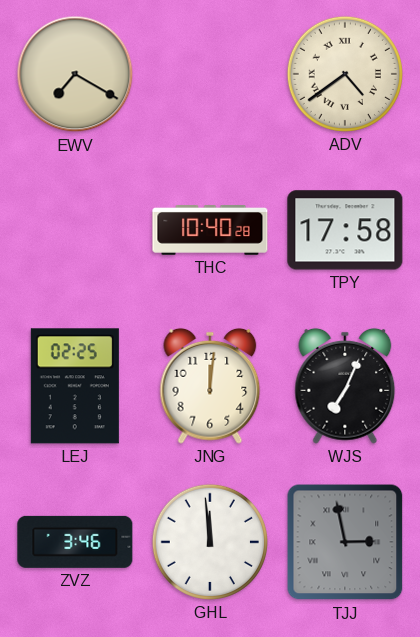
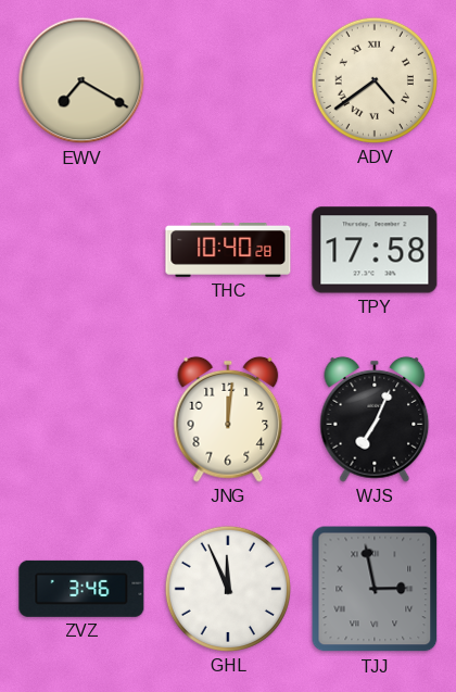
LEJ: 02:25 -> none (75, 386)
GHL: 11:59 -> 11:56 (228, 589)
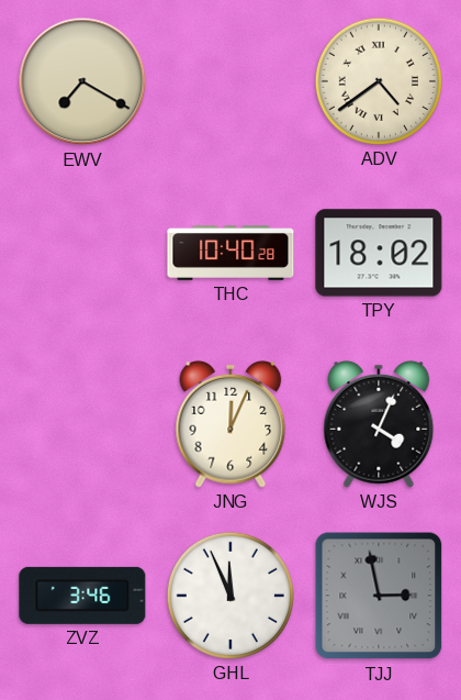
TPY: 17:58 -> 18:02 (379, 253)
JNG: 12:01 -> 12:04 (231, 424)
WJS: 7:04 -> 4:04 (379, 424)
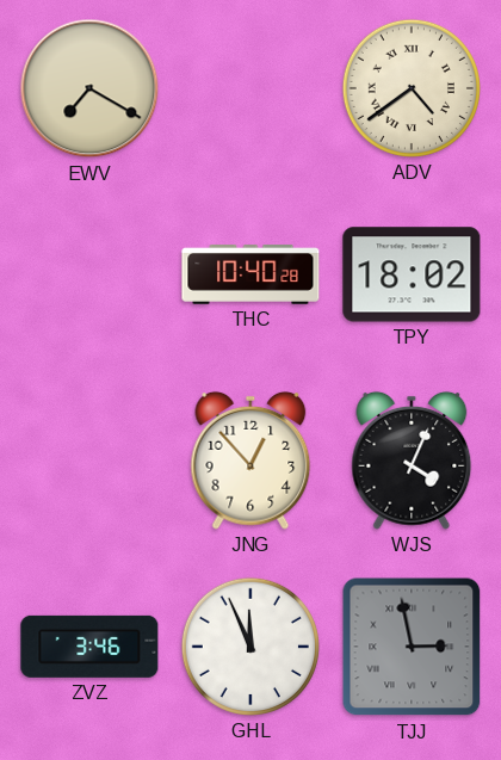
JNG: 12:04 -> 12:53 (250, 461)
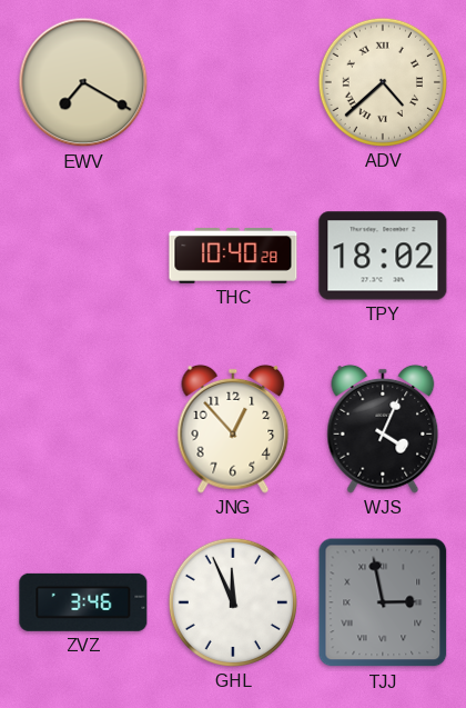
ADV: 4:39 -> 4:38 (383, 82)
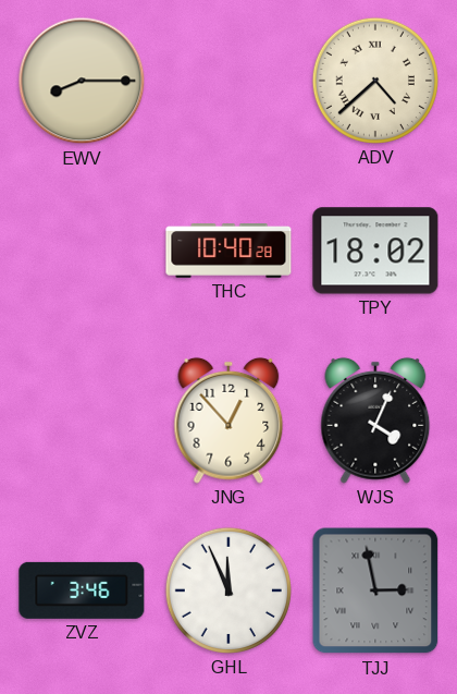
EWV: 7:20 -> 8:15 (82, 81)
